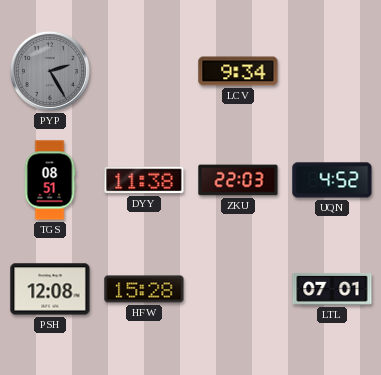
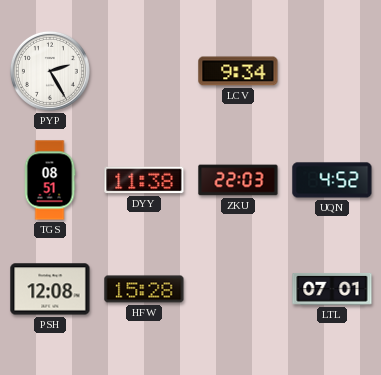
PYP dial: grey -> white (50, 71)
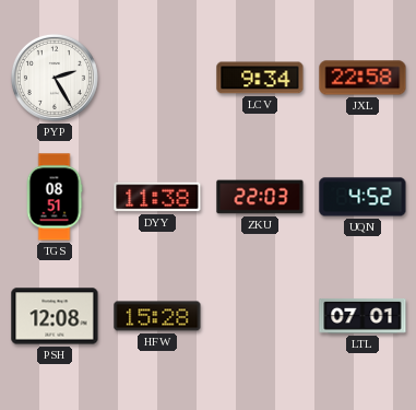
JXL: none -> 22:58 (362, 78)
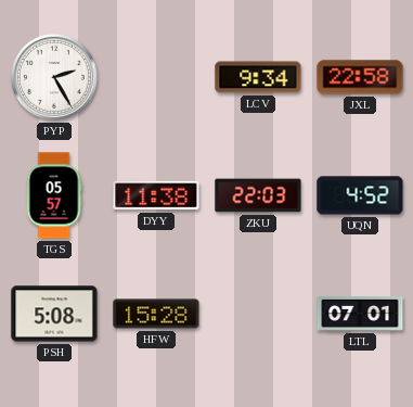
TGS: 08:51 -> 05:57 (54, 195)
PSH: 12:08 -> 5:08 (54, 314)
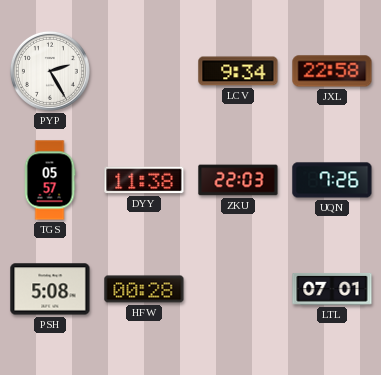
UQN: 4:52 -> 7:26 (332, 180)
HFW: 15:28 -> 00:28 (144, 289)
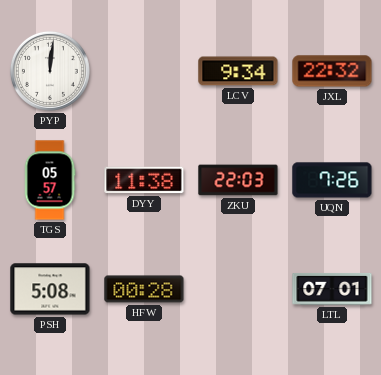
PYP: 2:25 -> 12:01 (50, 71)
JXL: 22:58 -> 22:32 (332, 71)
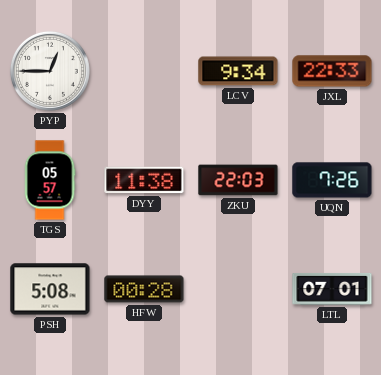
PYP: 12:01 -> 12:45 (50, 71)
JXL: 22:32 -> 22:33 (332, 71)
